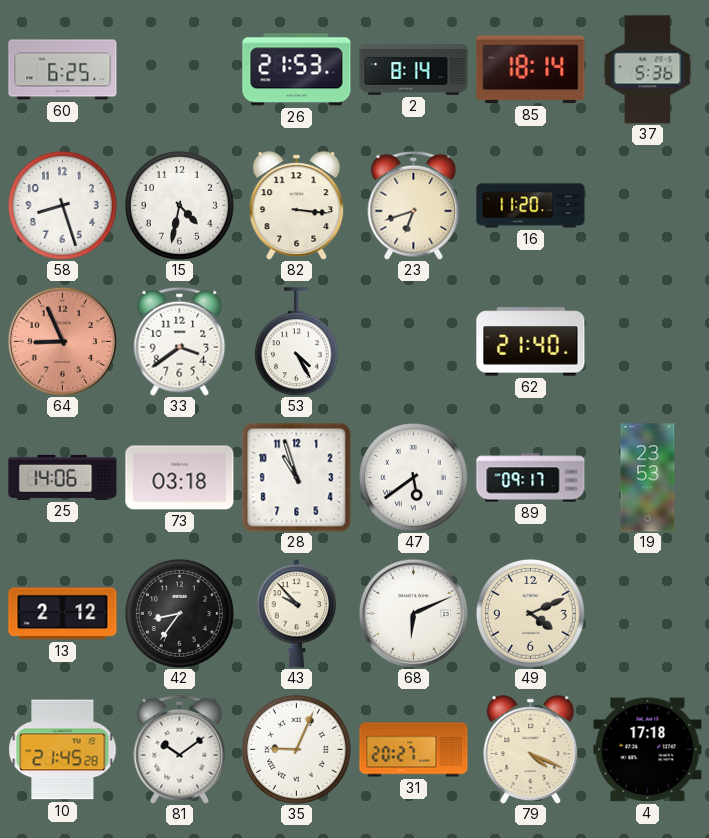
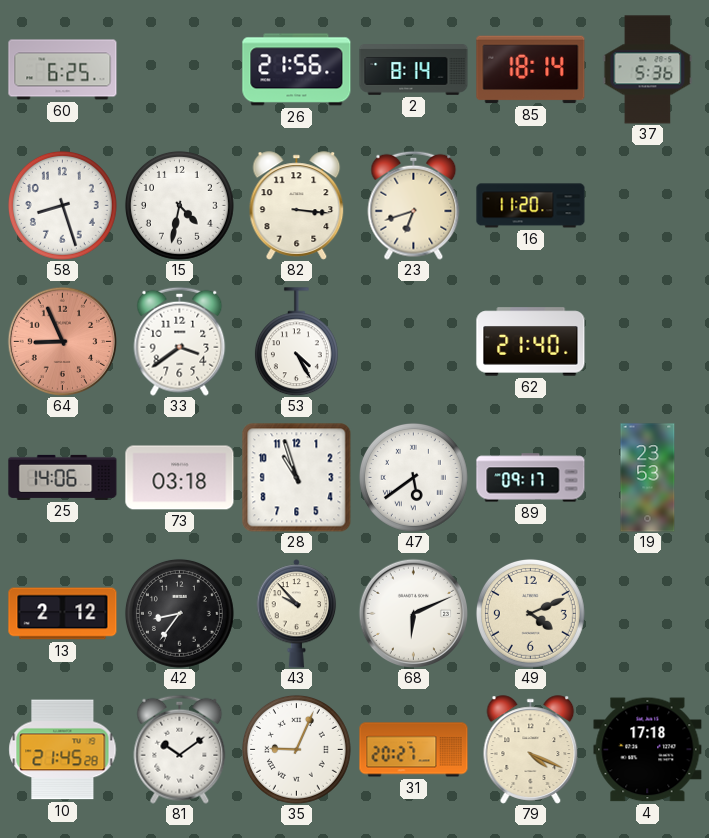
26: 21:53 -> 21:56 (297, 70)
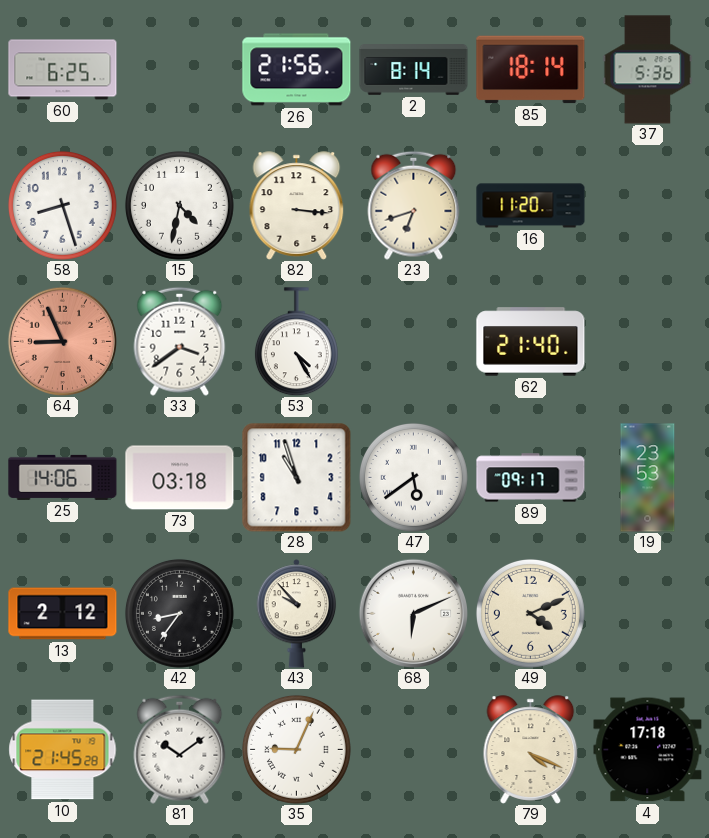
31: 20:27 -> none (414, 750)
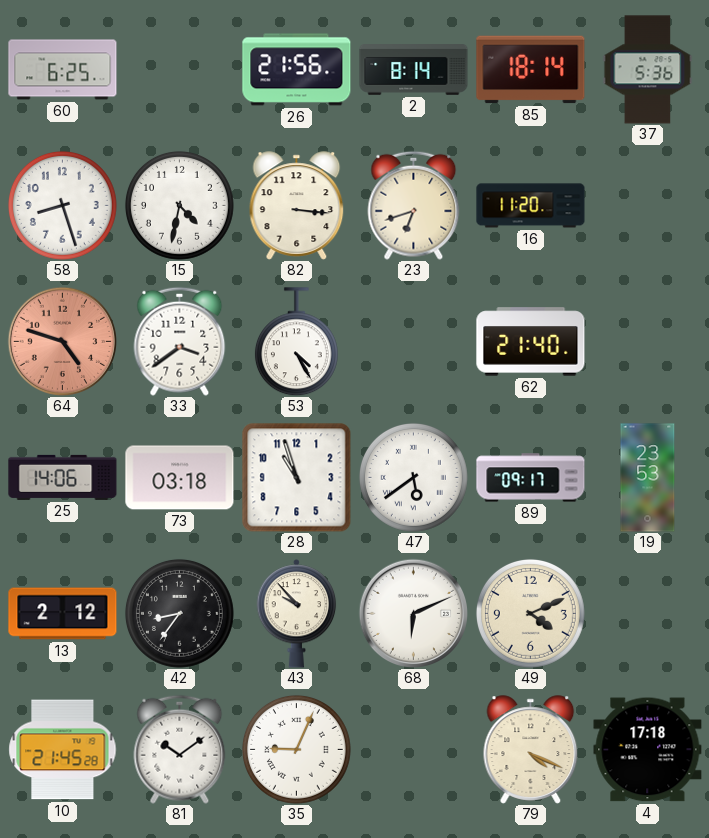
64: 8:56 -> 4:48 (62, 341)
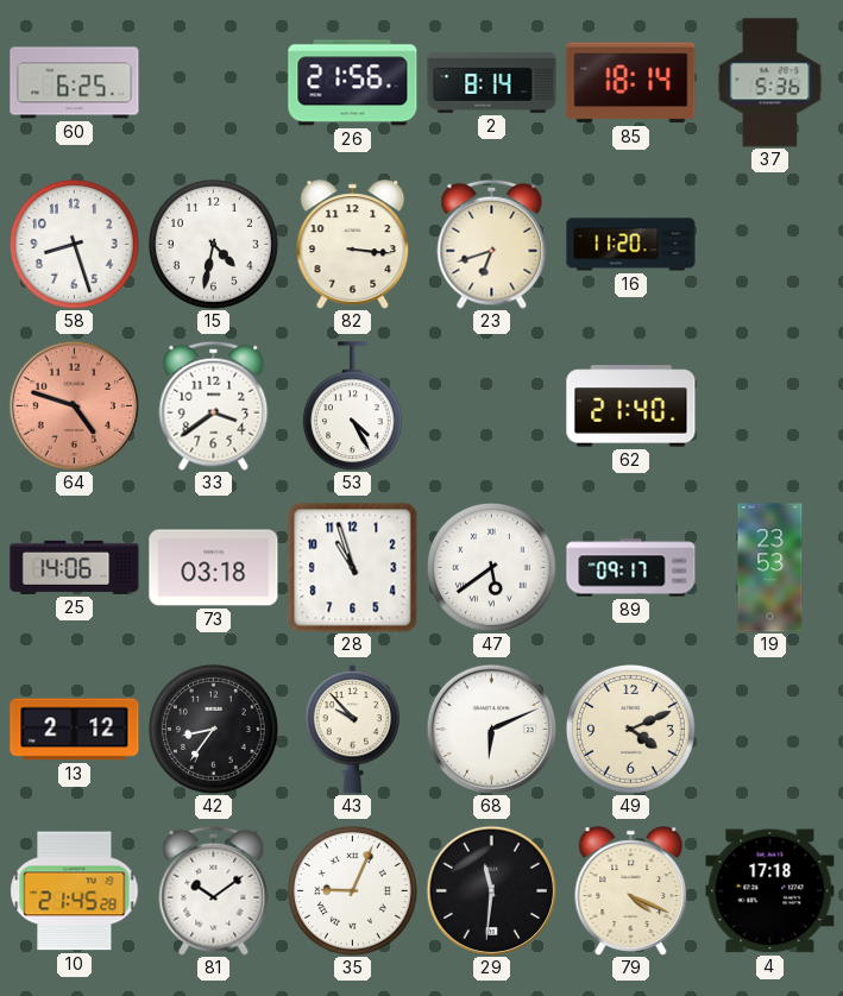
29: none -> 11:31 (491, 890)
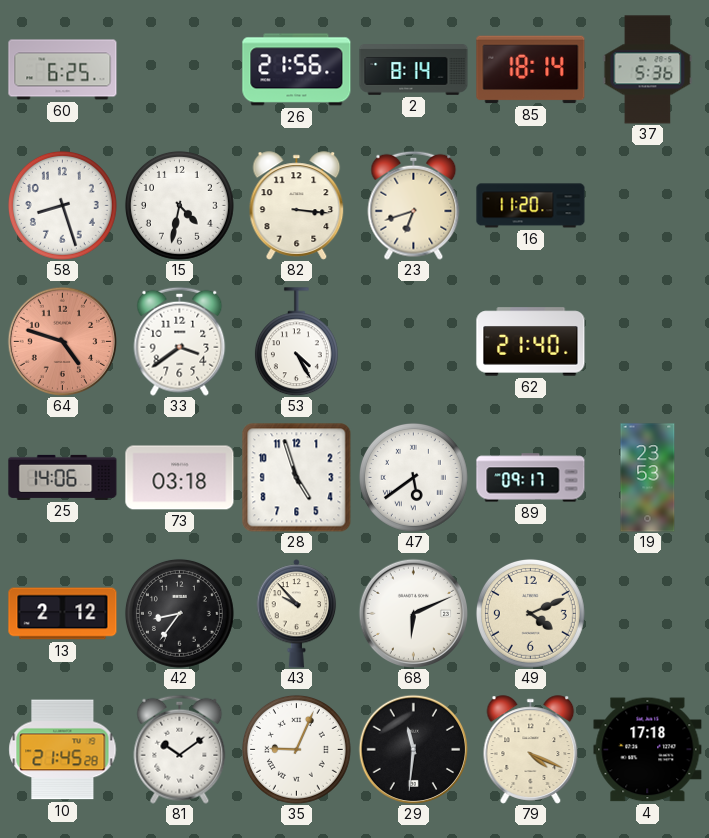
28: 10:57 -> 4:57 (297, 478)
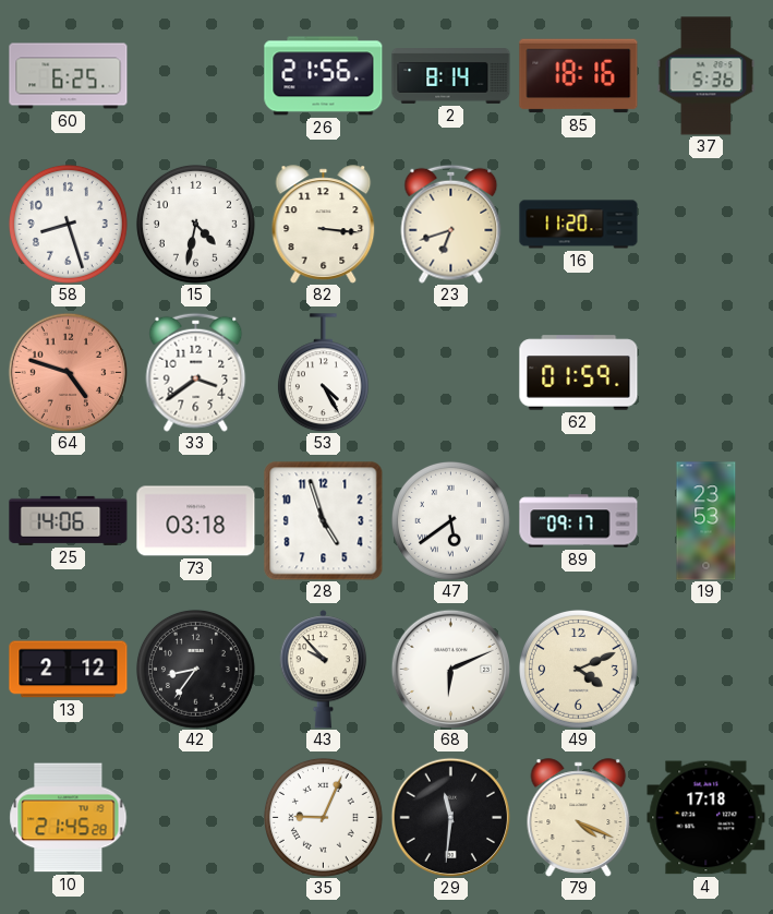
85: 18:14 -> 18:16 (579, 76)
62: 21:40 -> 01:59 (579, 373)
81: 10:09 -> none (180, 749)
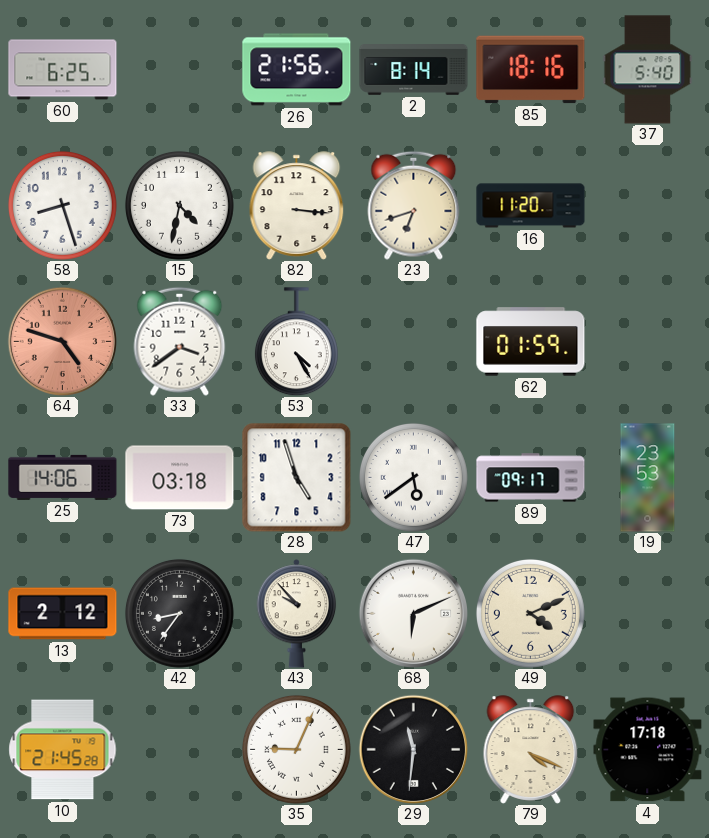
37: 5:36 -> 5:40 (648, 70)
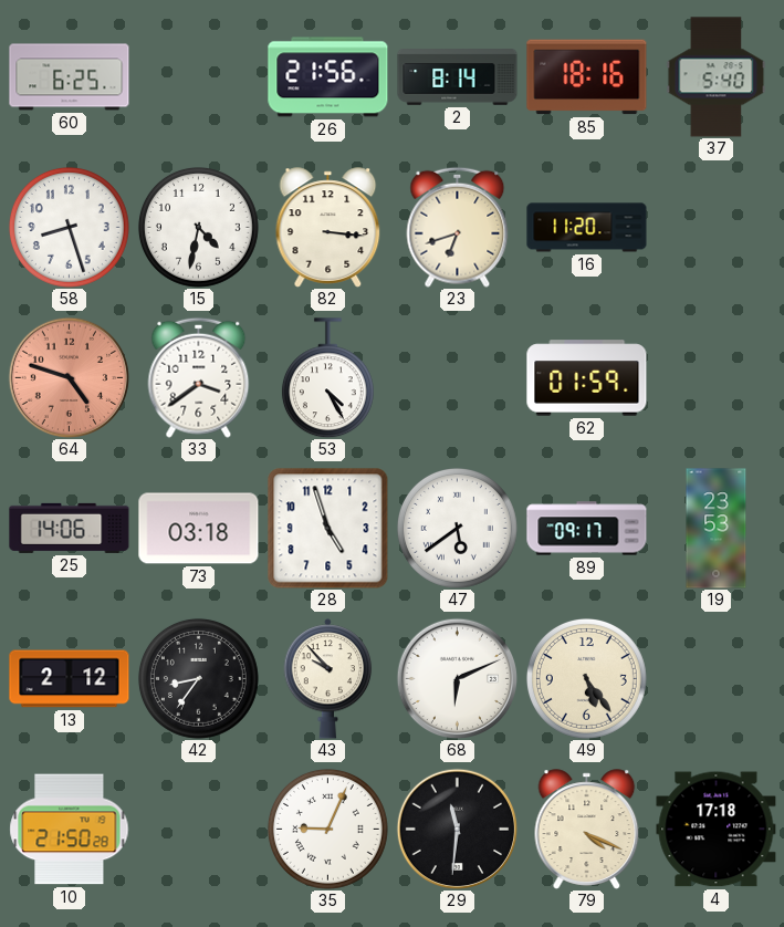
49: 4:11 -> 5:24 (586, 678)
10: 21:45 -> 21:50 (70, 830)
